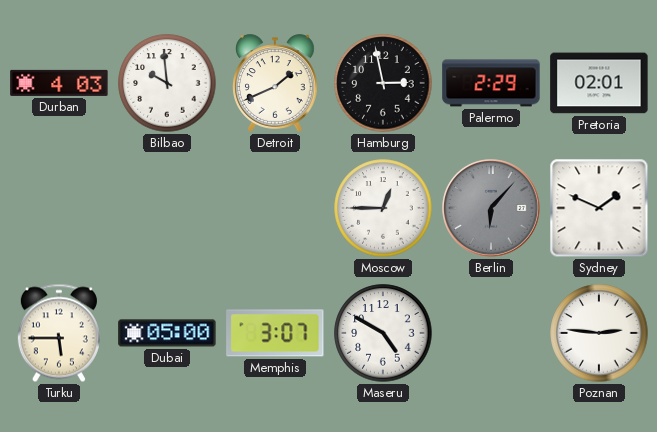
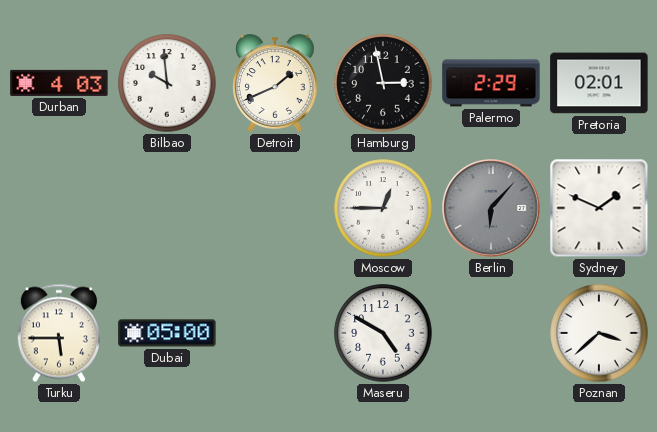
Memphis: 3:07 -> none (275, 333)
Poznan: 2:46 -> 3:38 (599, 333)
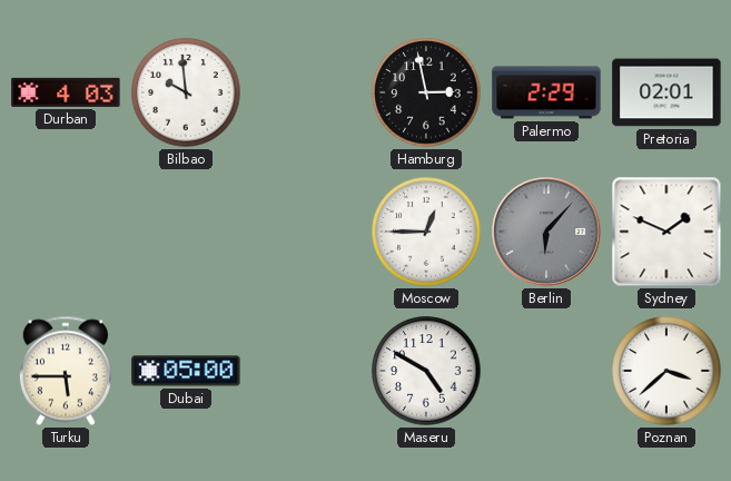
Detroit: 1:41 -> none (276, 83)
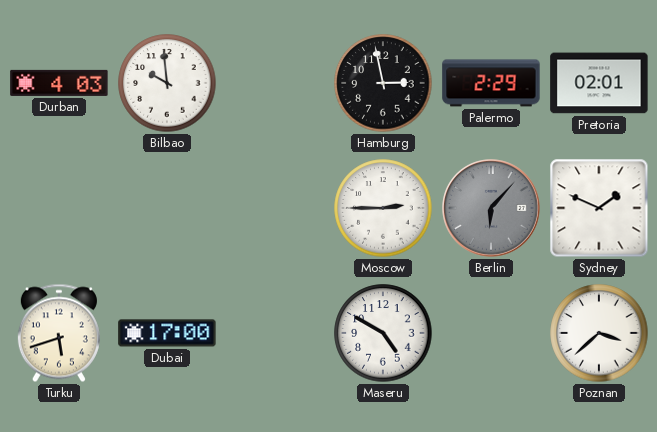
Moscow: 12:45 -> 2:45 (383, 208)
Turku: 5:45 -> 5:42 (59, 333)
Dubai: 05:00 -> 17:00 (167, 333)
